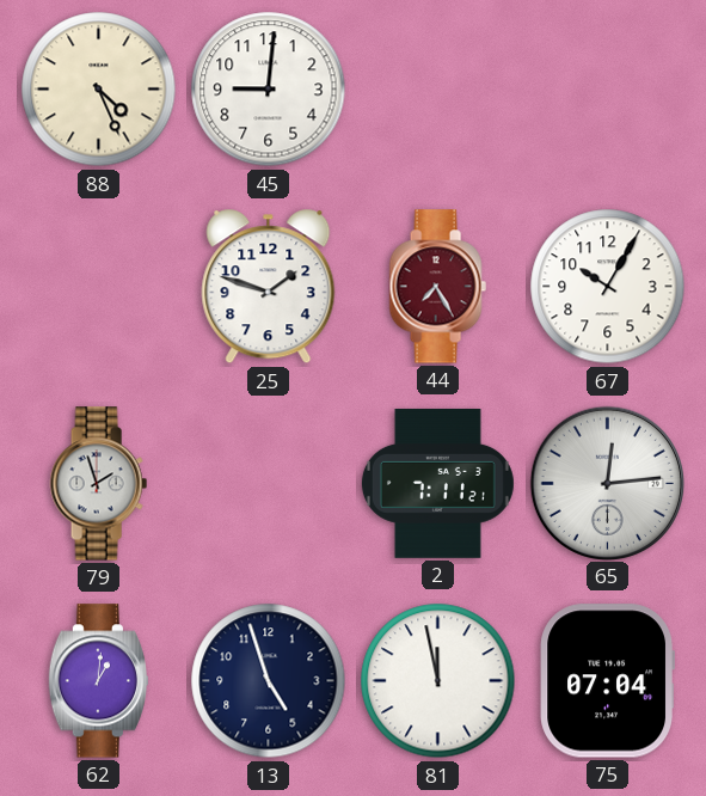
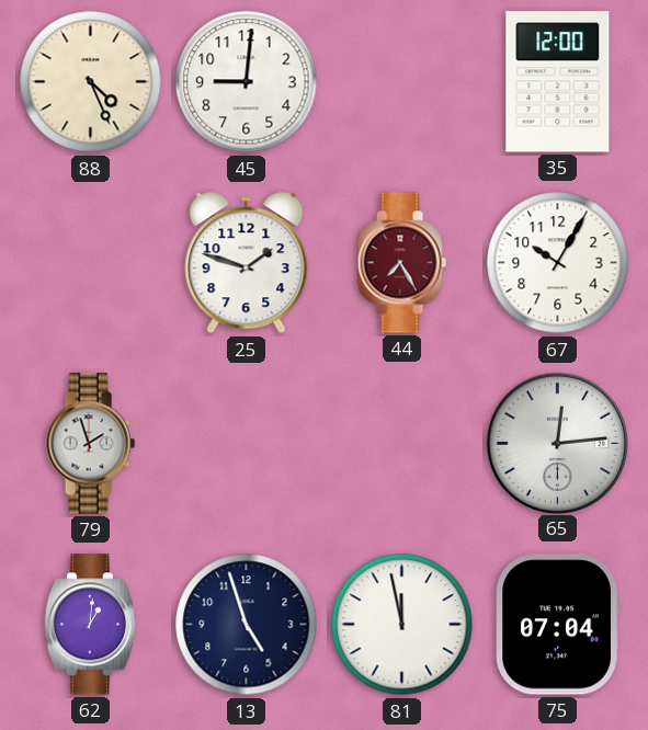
35: none -> 12:00 (558, 82)
2: 7:11 -> none (437, 483)
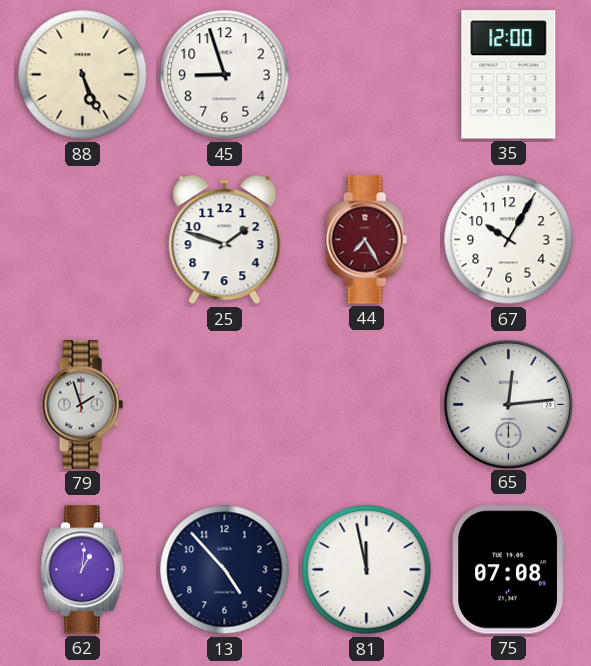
88: 4:26 -> 5:26 (83, 75)
45: 9:01 -> 8:57 (225, 75)
13: 4:57 -> 4:53 (225, 570)
75: 07:04 -> 07:08 (508, 570)
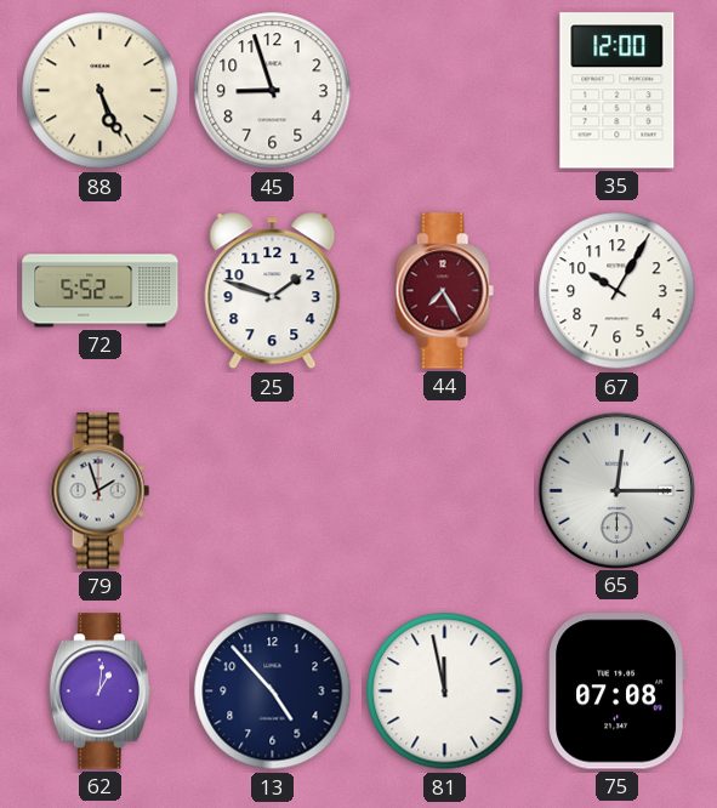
72: none -> 5:52 (101, 291)
65: 12:14 -> 12:15 (616, 490)
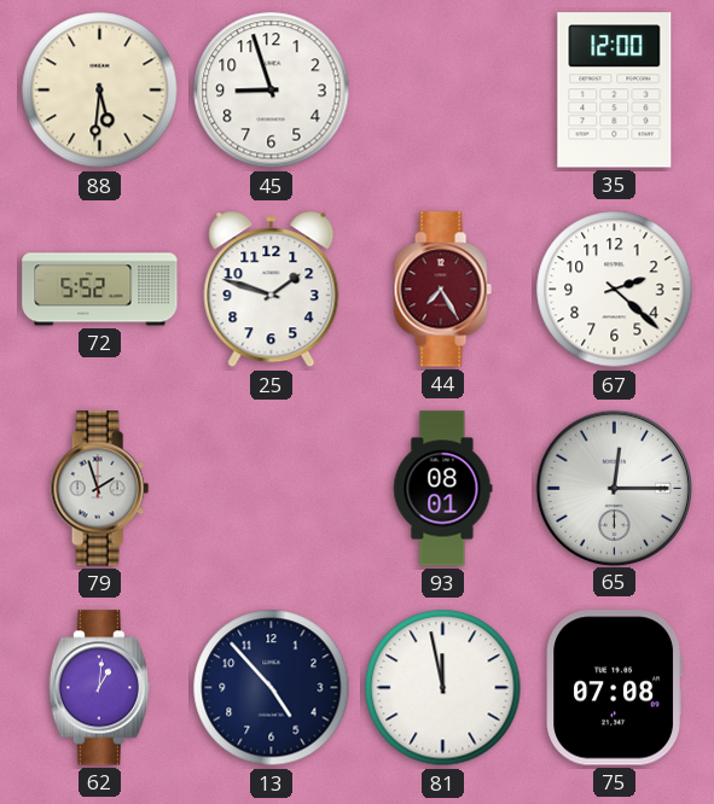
88: 5:26 -> 5:31 (100, 91)
67: 10:05 -> 2:22 (615, 290)
93: none -> 08:01 (443, 489)
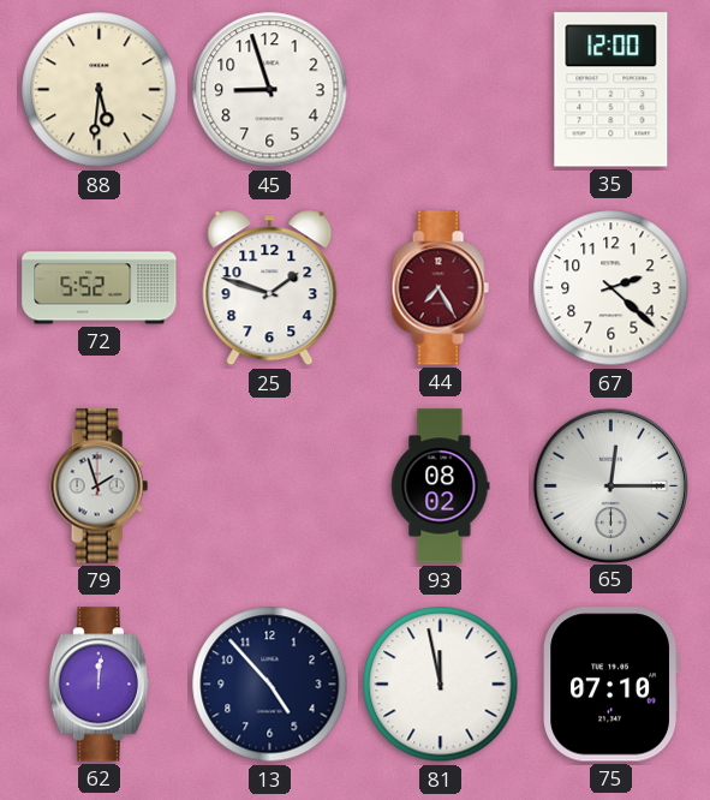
93: 08:01 -> 08:02 (441, 486)
62: 1:01 -> 12:01 (99, 685)
75: 07:08 -> 07:10 (610, 685)
